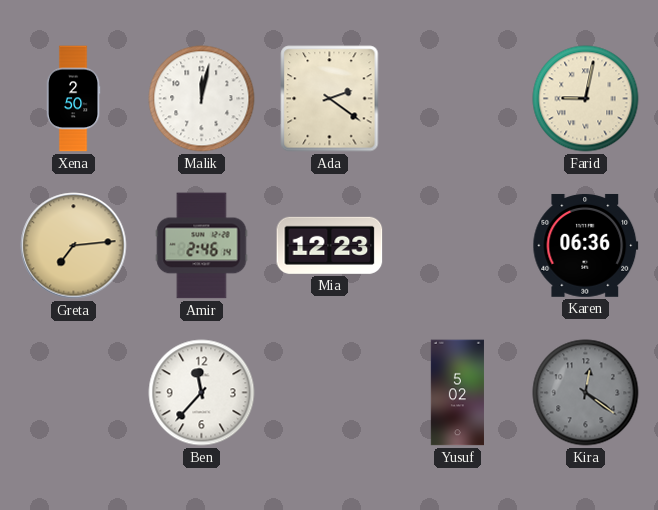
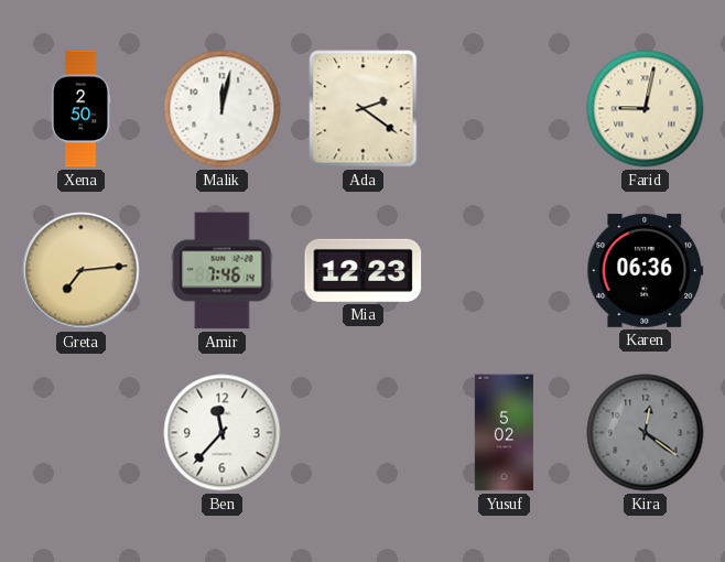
Amir: 2:46 -> 7:46 (223, 271)
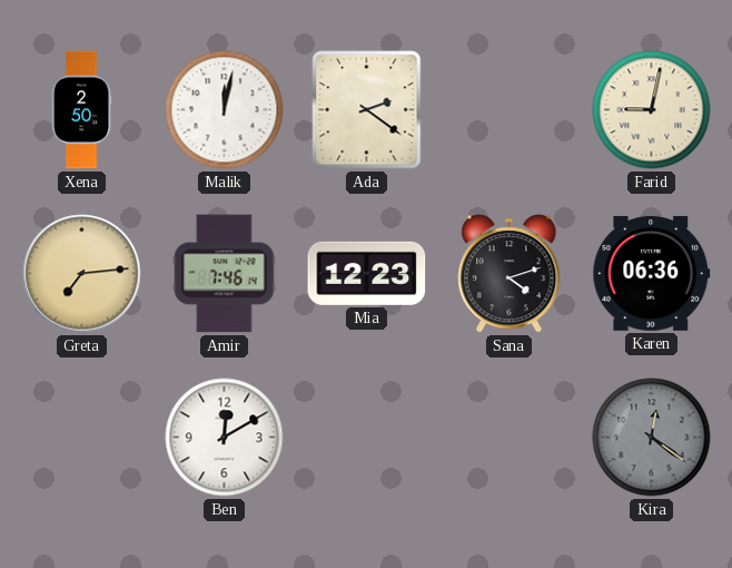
Sana: none -> 4:12 (510, 274)
Ben: 11:37 -> 12:10 (225, 438)
Yusuf: 5:02 -> none (504, 433)
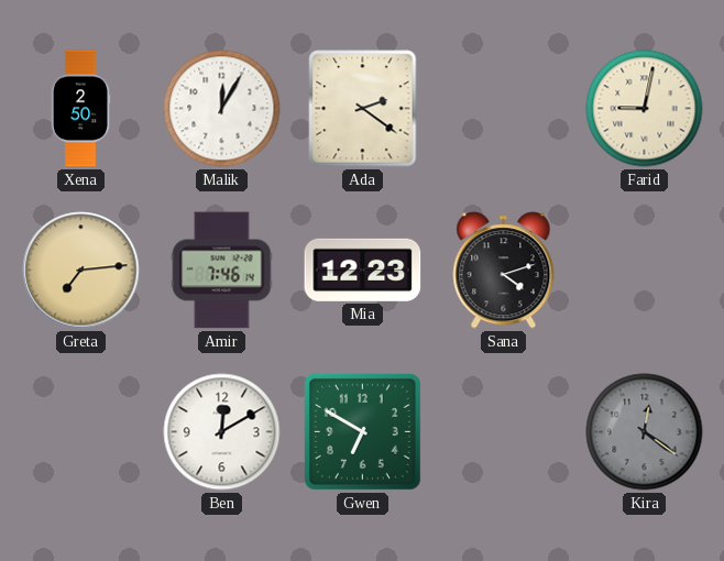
Malik: 12:02 -> 12:05 (222, 109)
Karen: 06:36 -> none (652, 273)
Gwen: none -> 6:50 (362, 431)
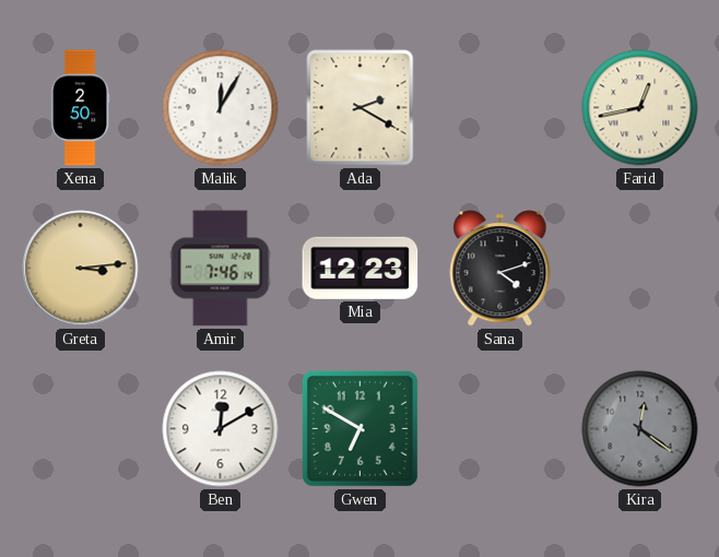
Ada: 2:21 -> 2:20 (361, 108)
Farid: 9:02 -> 12:43 (640, 108)
Greta: 7:14 -> 3:14 (81, 269)
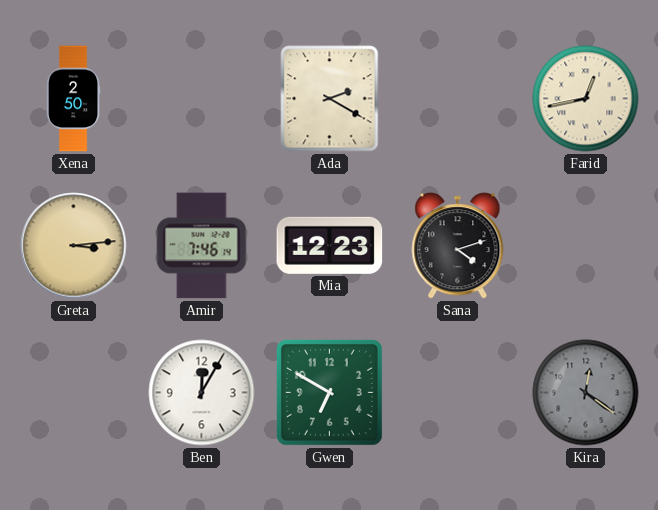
Malik: 12:05 -> none (221, 108)
Ben: 12:10 -> 12:05 (202, 393)
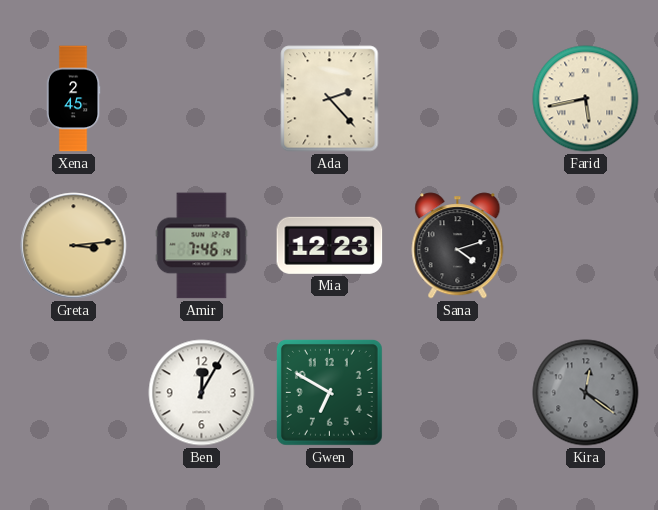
Xena: 2:50 -> 2:45 (73, 99)
Ada: 2:20 -> 2:23 (330, 99)
Farid: 12:43 -> 5:43 (586, 99)
